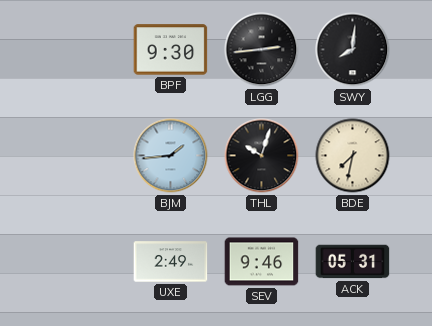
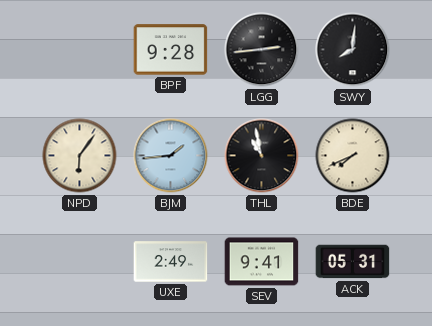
BPF: 9:30 -> 9:28 (171, 50)
NPD: none -> 6:06 (80, 156)
THL: 10:03 -> 10:58 (262, 156)
BDE: 7:32 -> 7:41 (353, 156)
SEV: 9:46 -> 9:41 (262, 262)
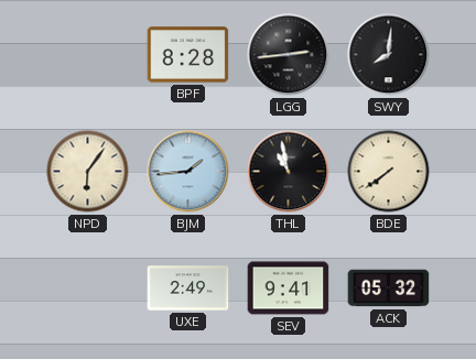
BPF: 9:28 -> 8:28 (188, 55)
BDE: 7:41 -> 7:39 (389, 172)
ACK: 05:31 -> 05:32 (389, 289)
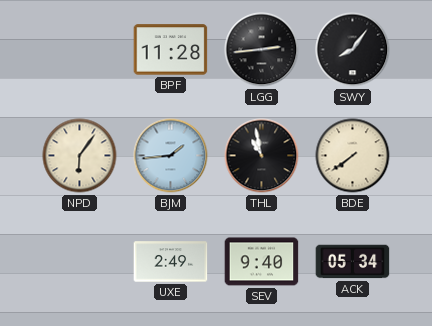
BPF: 8:28 -> 11:28 (171, 50)
SWY: 8:01 -> 8:06 (353, 50)
SEV: 9:41 -> 9:40 (262, 262)
ACK: 05:32 -> 05:34 (353, 262)
